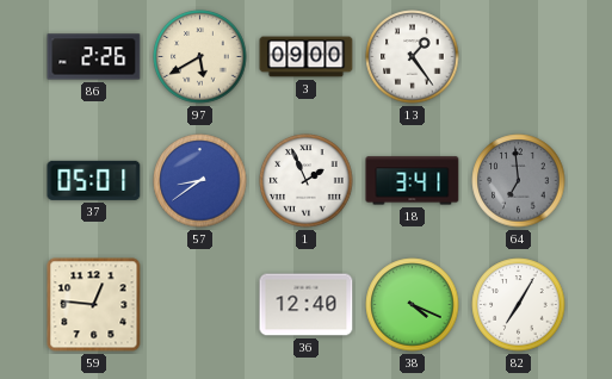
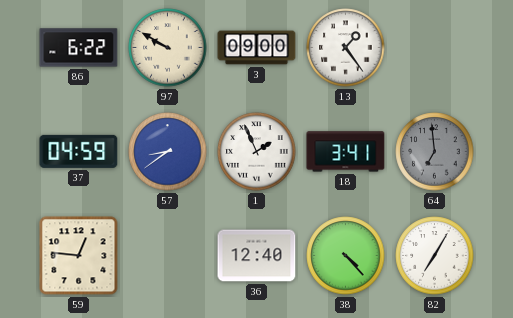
86: 2:26 -> 6:22 (79, 48)
97: 5:40 -> 9:50 (168, 48)
37: 05:01 -> 04:59 (79, 151)
38: 4:19 -> 4:23 (346, 256)
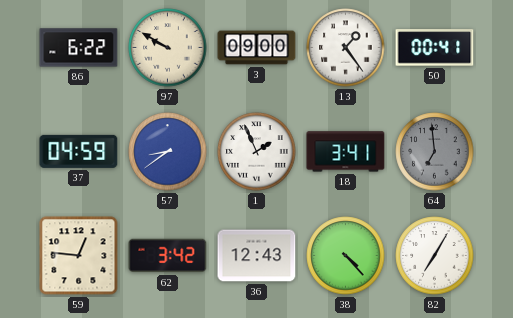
50: none -> 00:41 (435, 48)
62: none -> 3:42 (168, 256)
36: 12:40 -> 12:43 (257, 256)
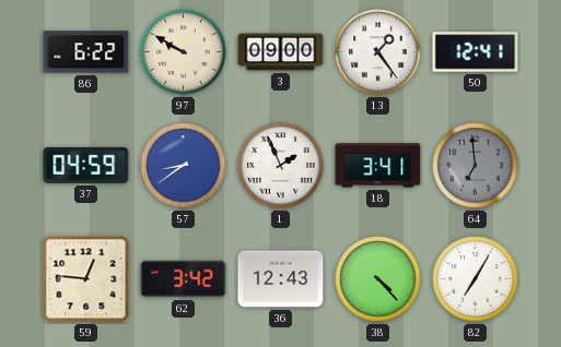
50: 00:41 -> 12:41 (476, 52)
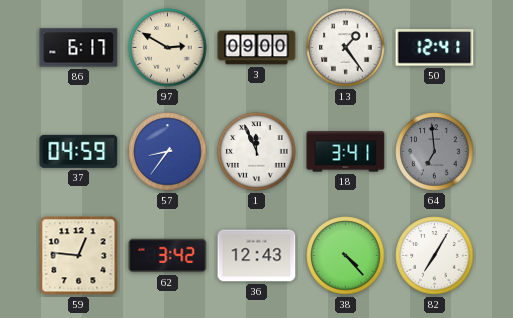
86: 6:22 -> 6:17 (79, 48)
97: 9:50 -> 2:50 (168, 48)
57: 8:39 -> 8:36 (168, 152)
1: 1:56 -> 11:56 (257, 152)
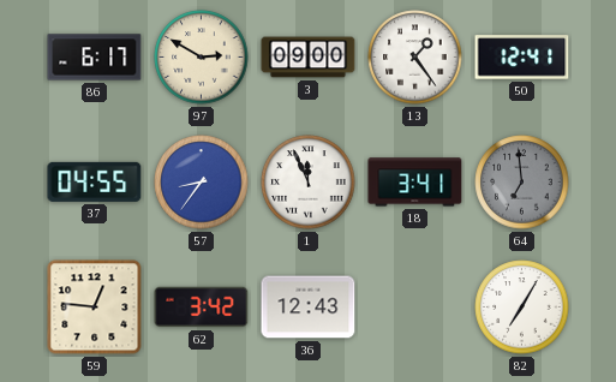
37: 04:59 -> 04:55 (95, 181)
38: 4:23 -> none (346, 256)
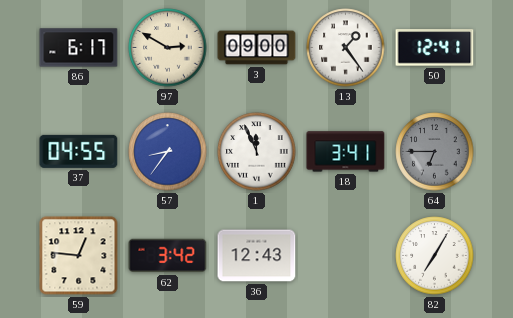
64: 6:59 -> 6:45 (435, 152)
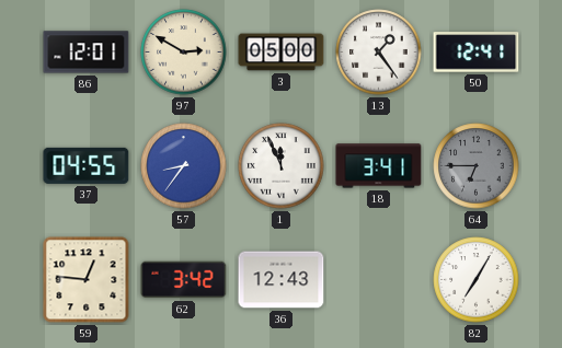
86: 6:17 -> 12:01 (87, 53)
3: 09:00 -> 05:00 (282, 53)
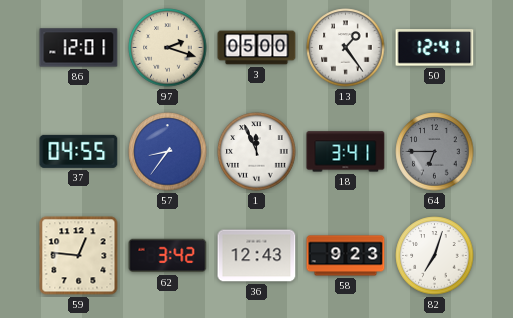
97: 2:50 -> 2:18 (168, 48)
58: none -> 9:23 (346, 256)
82: 7:05 -> 7:03 (435, 256)
